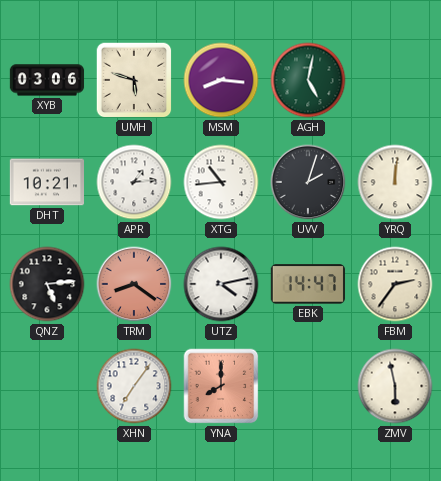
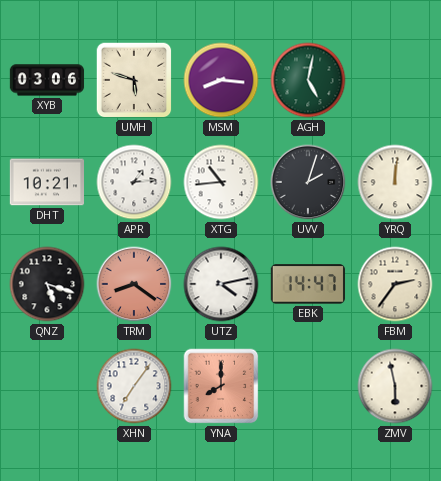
QNZ: 5:14 -> 5:18 (47, 284)
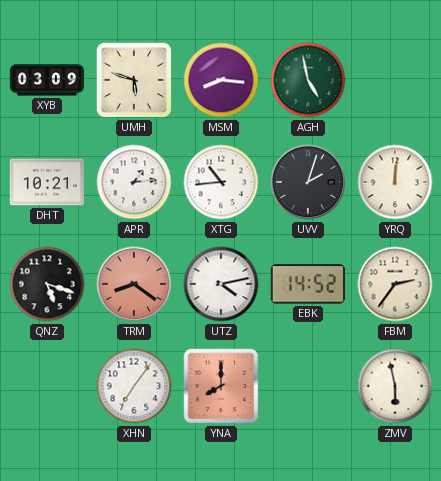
XYB: 03:06 -> 03:09 (47, 80)
AGH: 5:02 -> 4:58 (308, 80)
EBK: 14:47 -> 14:52 (307, 284)
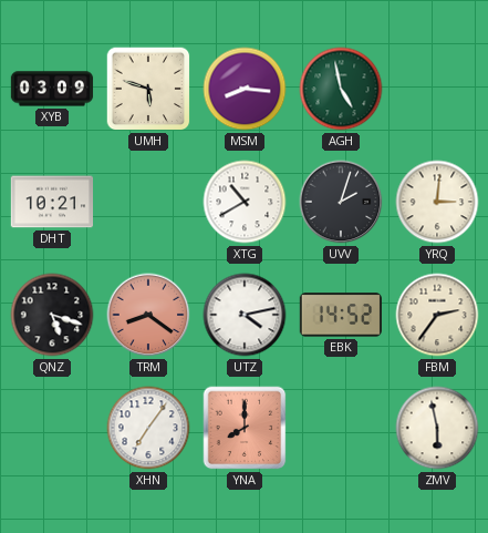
APR: 1:14 -> none (134, 182)
XTG: 10:44 -> 10:40 (245, 202)
YRQ: 12:01 -> 3:01 (437, 202)
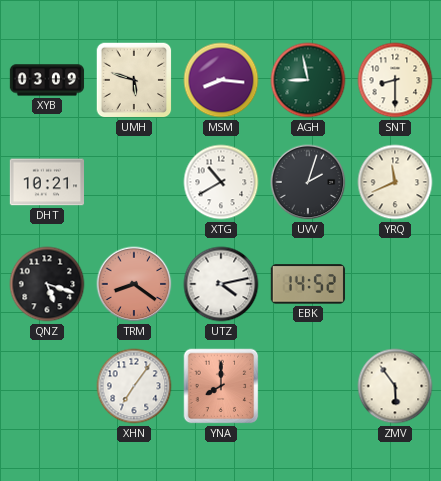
AGH: 4:58 -> 8:58 (308, 80)
SNT: none -> 8:30 (395, 80)
YRQ: 3:01 -> 11:41 (395, 182)
FBM: 2:36 -> none (437, 315)
ZMV: 5:58 -> 5:54 (395, 386)
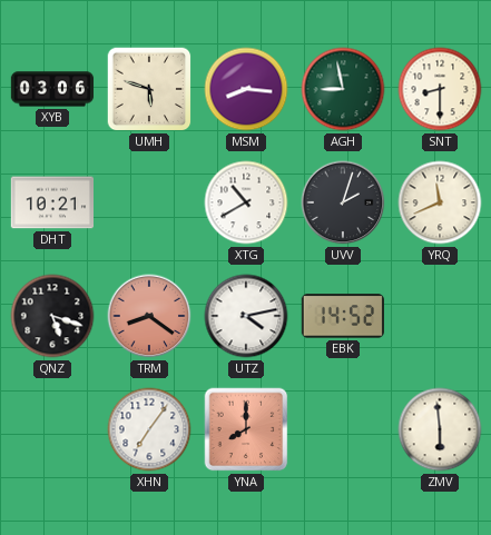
XYB: 03:09 -> 03:06 (52, 89)
ZMV: 5:54 -> 5:59 (440, 429)
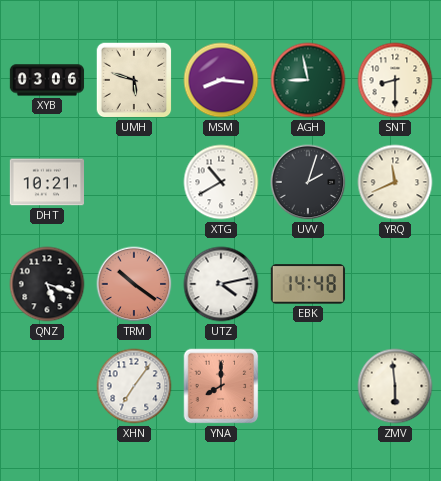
TRM: 8:21 -> 10:21 (134, 284)
EBK: 14:52 -> 14:48 (307, 284)
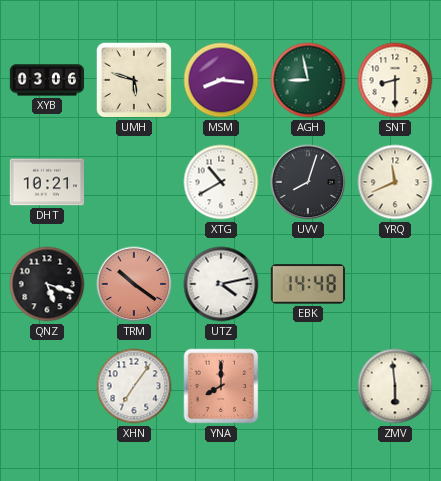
UVV: 2:03 -> 8:03 (308, 182)
